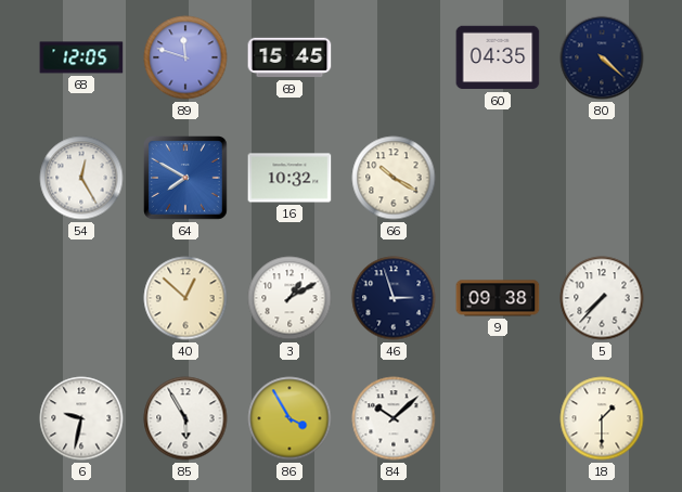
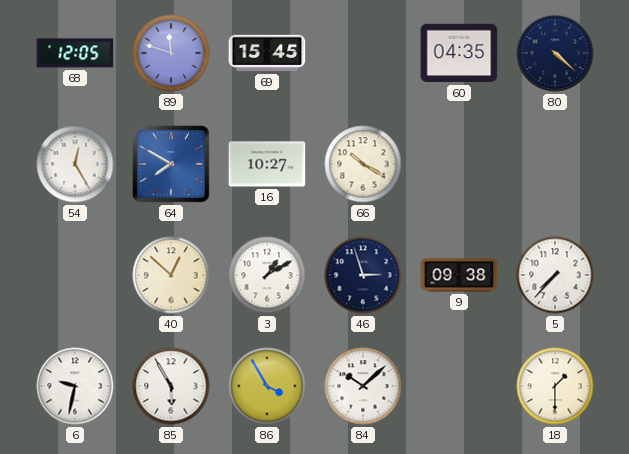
16: 10:32 -> 10:27 (267, 164)
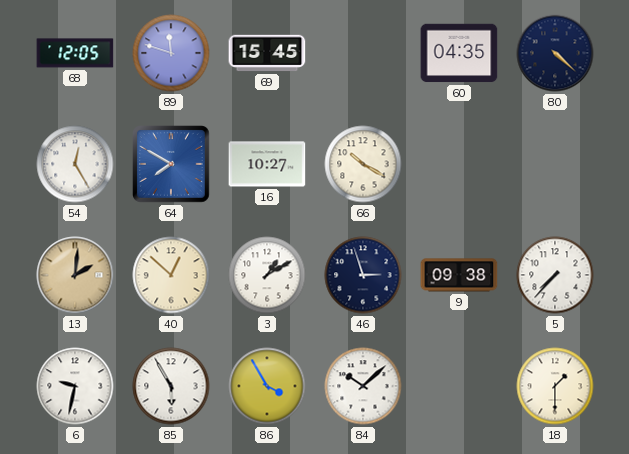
13: none -> 2:01 (75, 275)
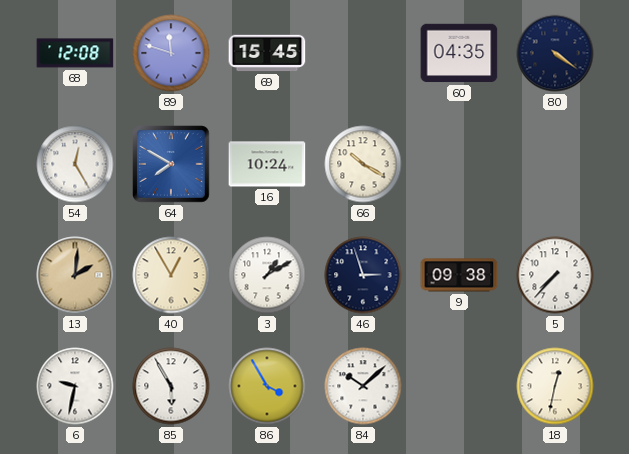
68: 12:05 -> 12:08 (75, 53)
80: 4:22 -> 4:21 (555, 53)
16: 10:27 -> 10:24 (267, 164)
40: 12:52 -> 12:55 (171, 275)
18: 1:30 -> 12:32 (555, 386)
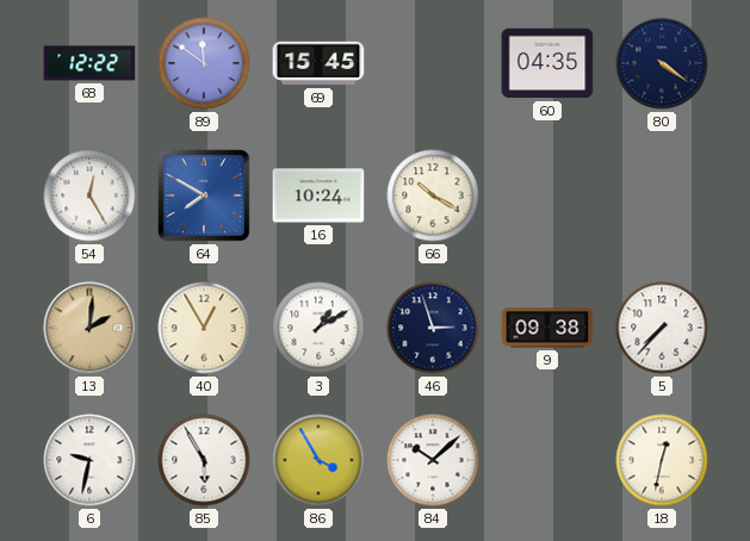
68: 12:08 -> 12:22 (89, 63)
89: 11:48 -> 11:51 (204, 63)
